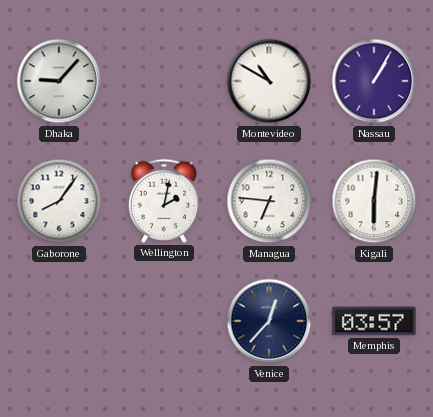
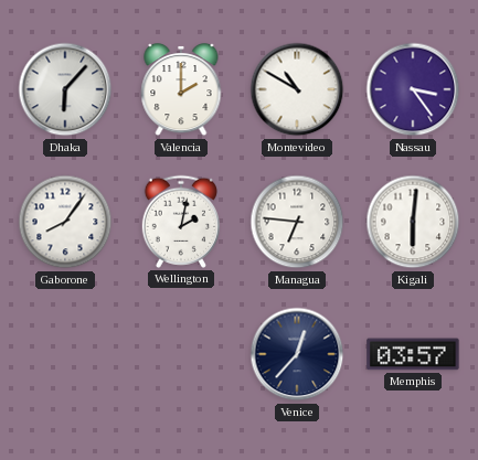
Dhaka: 9:07 -> 6:07 (65, 89)
Valencia: none -> 2:00 (181, 90)
Nassau: 1:05 -> 3:24 (413, 89)
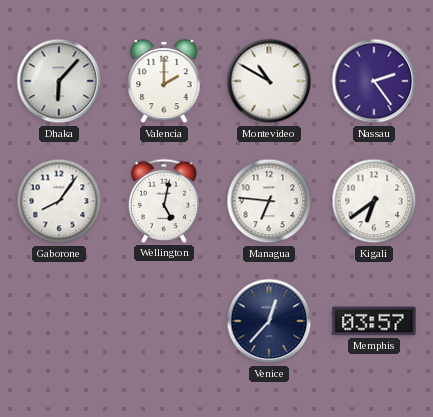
Nassau: 3:24 -> 2:24 (374, 81)
Wellington: 2:02 -> 5:02 (163, 201)
Kigali: 6:01 -> 6:39 (374, 201)
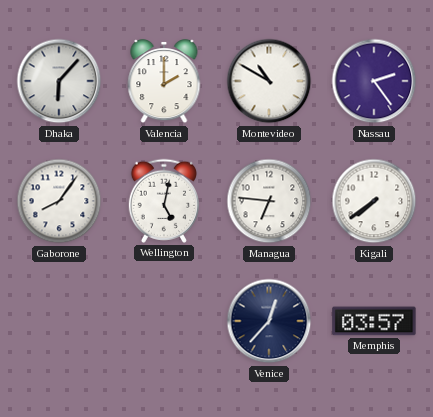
Kigali: 6:39 -> 7:39 (374, 201)
